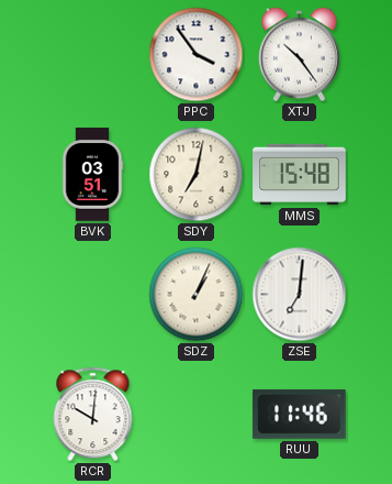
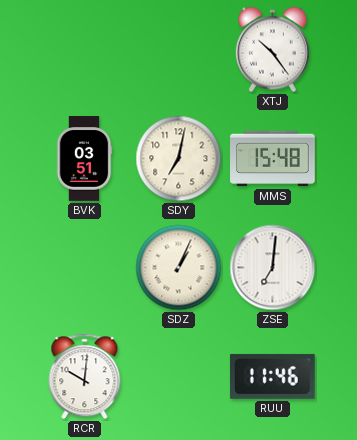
PPC: 3:54 -> none (197, 55)
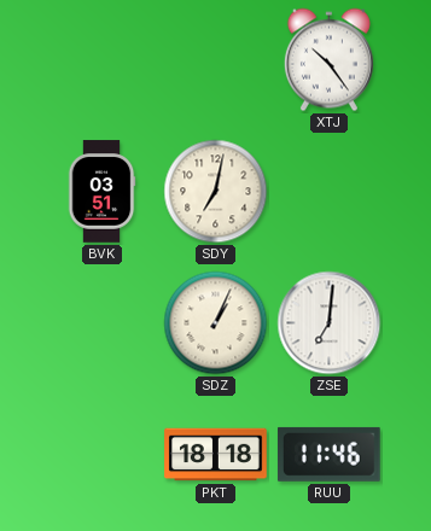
MMS: 15:48 -> none (273, 159)
RCR: 10:01 -> none (85, 377)
PKT: none -> 18:18 (216, 455)
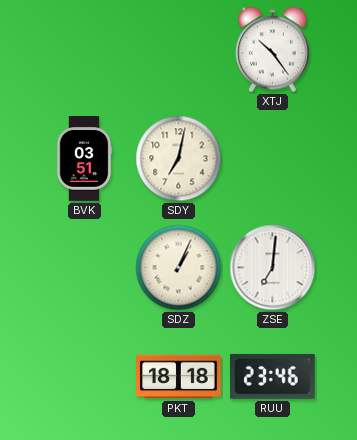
RUU: 11:46 -> 23:46 (272, 376)
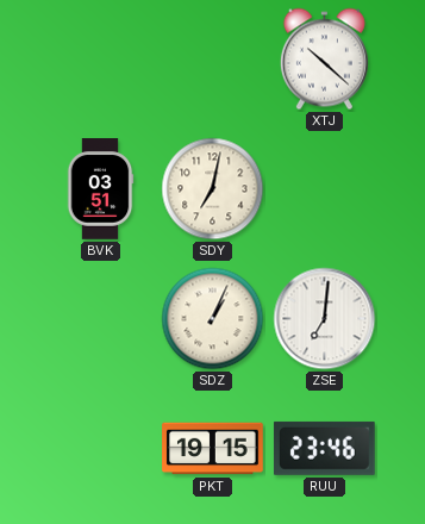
XTJ: 10:24 -> 10:22 (324, 60)
PKT: 18:18 -> 19:15 (213, 449)
